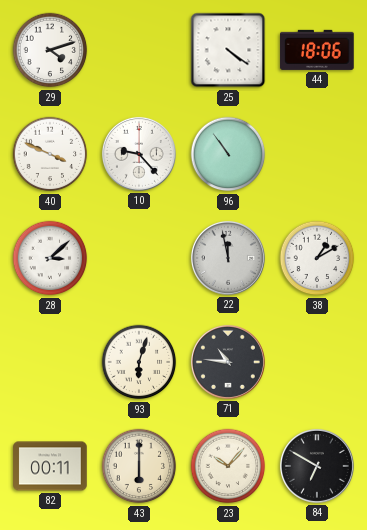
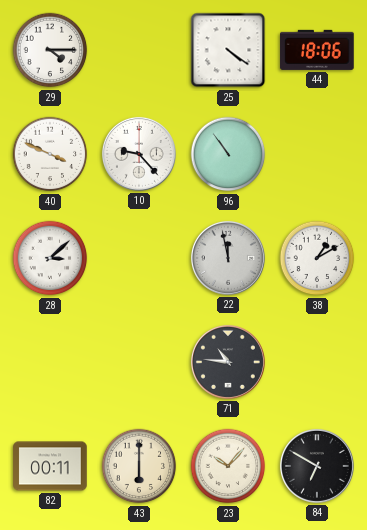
29: 4:12 -> 4:15 (50, 50)
93: 6:03 -> none (139, 362)
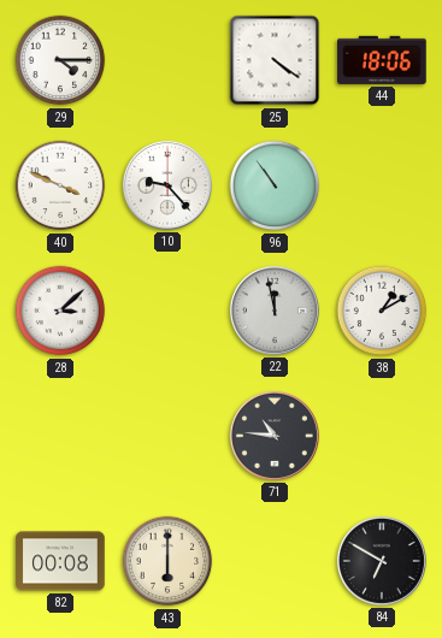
82: 00:11 -> 00:08 (60, 561)
23: 10:07 -> none (228, 466)
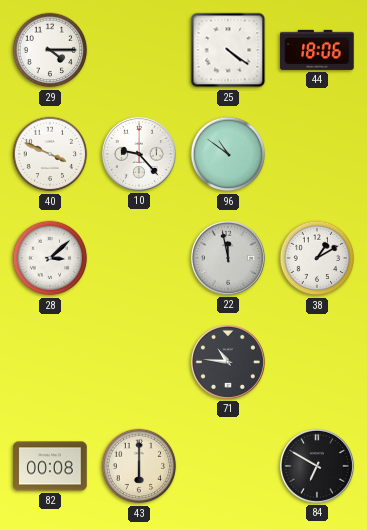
96: 10:54 -> 10:51 (228, 154)
